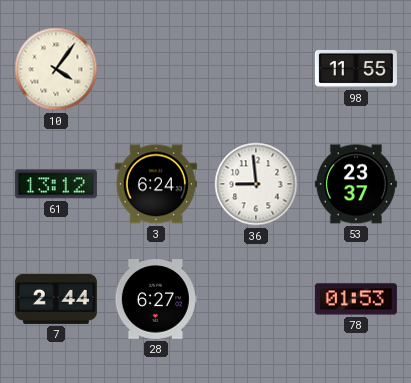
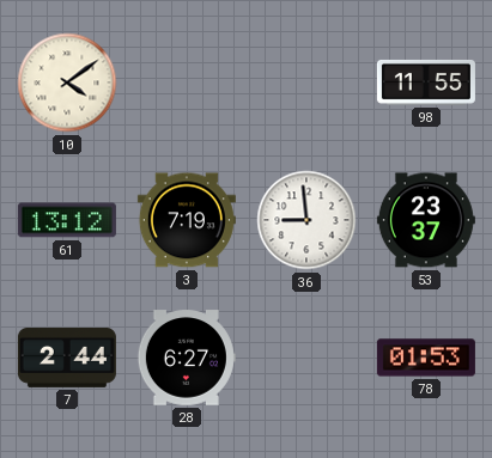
10: 4:06 -> 4:09 (67, 83)
3: 6:24 -> 7:19 (187, 220)
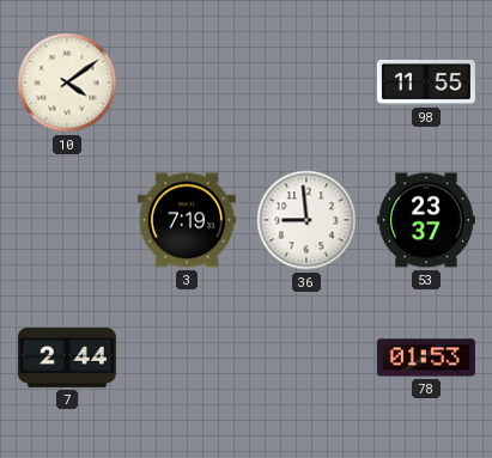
61: 13:12 -> none (67, 220)
28: 6:27 -> none (187, 358)
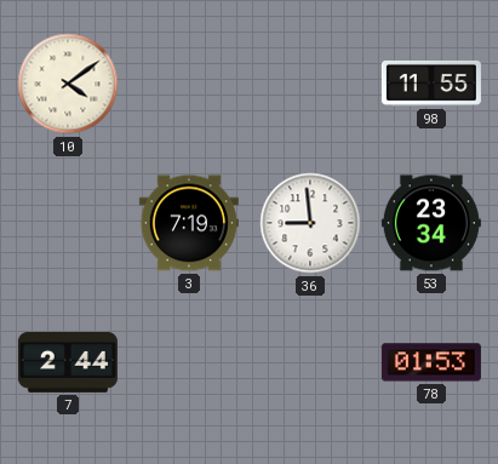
53: 23:37 -> 23:34 (431, 223)
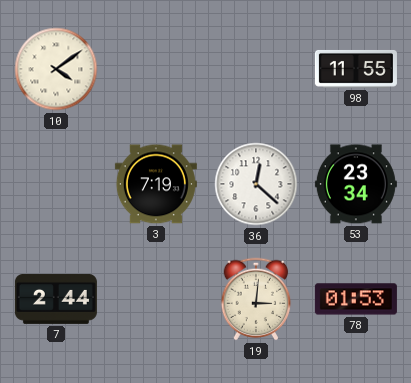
36: 8:59 -> 12:22 (256, 184)
19: none -> 3:01 (256, 299)
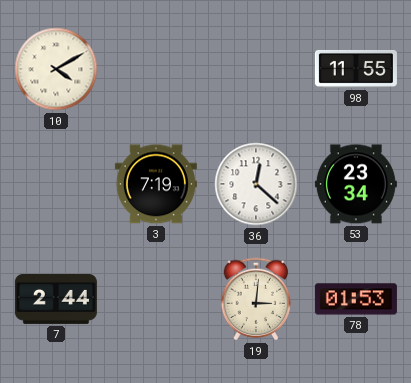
10: 4:09 -> 4:10 (56, 69)
